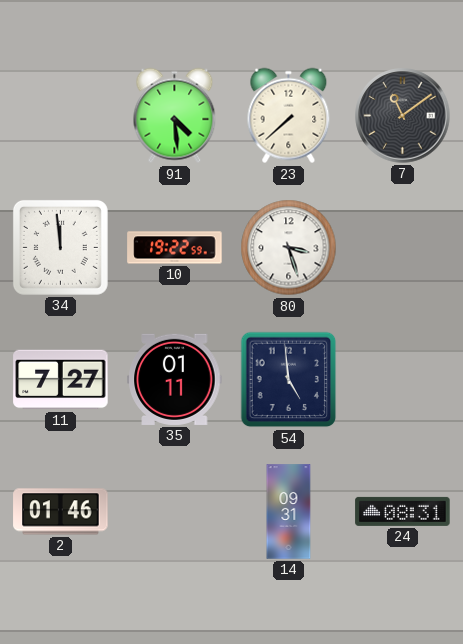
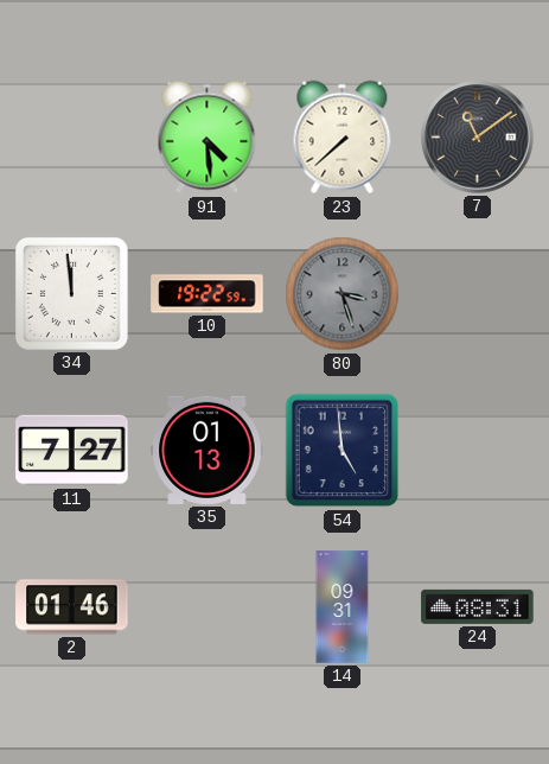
80 dial: white -> grey (343, 294)
35: 01:11 -> 01:13 (208, 450)
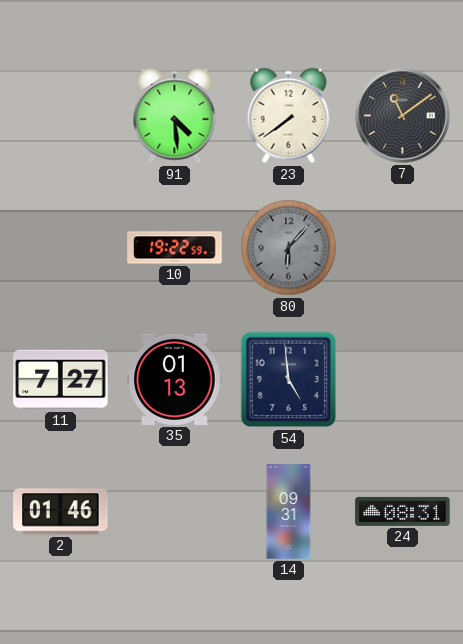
23: 7:38 -> 7:39 (289, 116)
34: 11:59 -> none (71, 293)
80: 3:27 -> 6:07 (289, 248)
